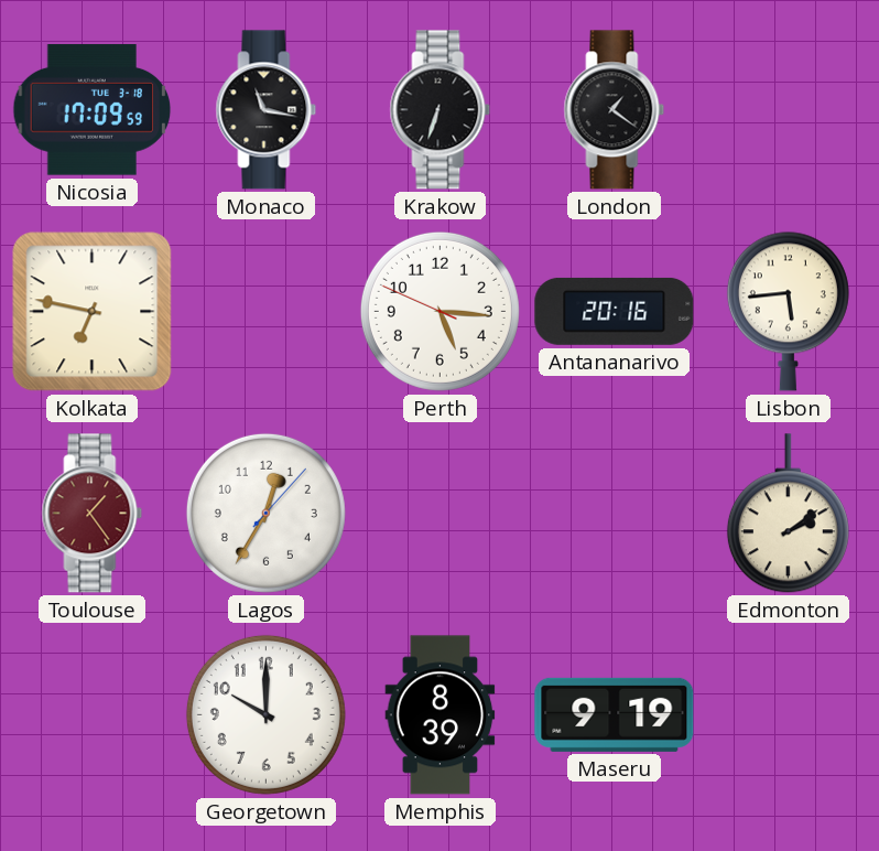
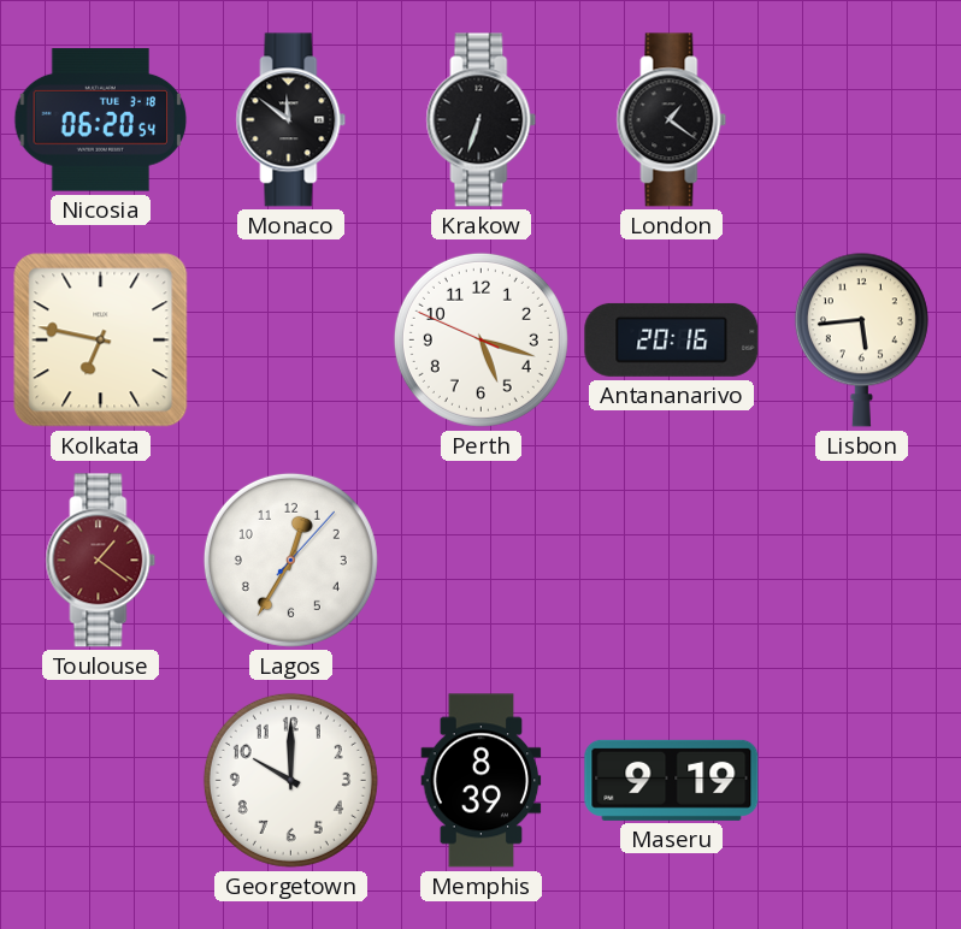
Nicosia: 17:09 -> 06:20 (101, 120)
Monaco: 11:17 -> 11:51 (291, 120)
Perth: 5:15 -> 5:17 (480, 339)
Toulouse: 1:24 -> 1:21 (101, 561)
Edmonton: 2:09 -> none (788, 514)
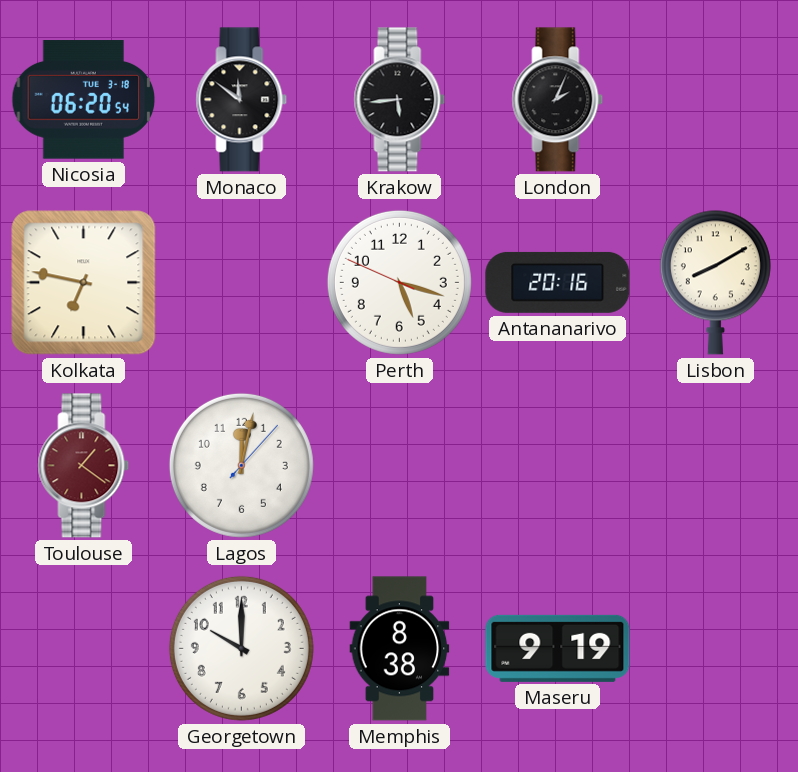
Krakow: 6:33 -> 5:44 (400, 100)
London: 1:21 -> 2:04 (558, 100)
Lisbon: 5:44 -> 8:10 (715, 282)
Lagos: 12:35 -> 12:02 (241, 465)
Memphis: 8:39 -> 8:38 (400, 649)
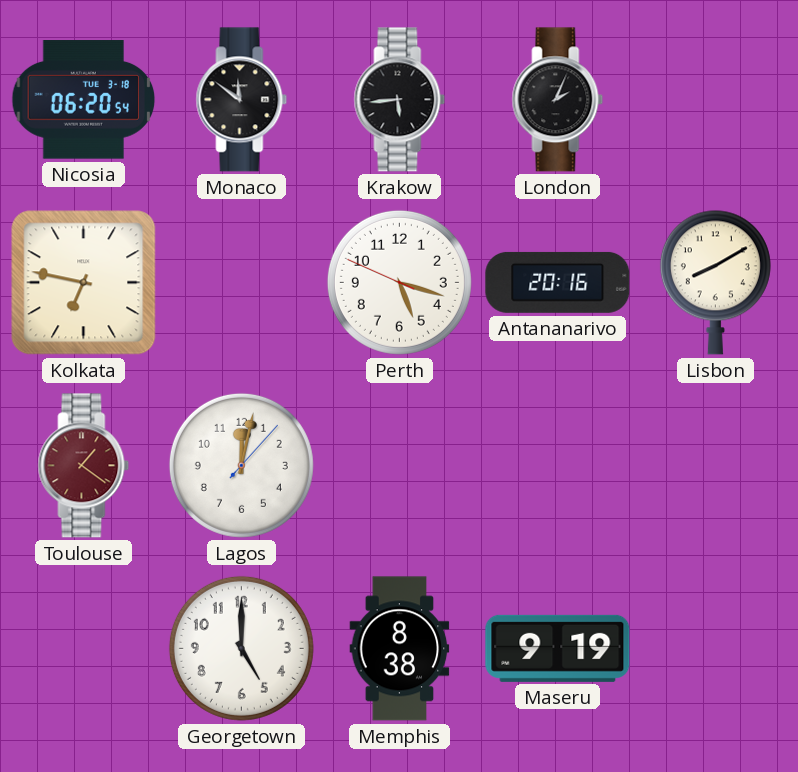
Georgetown: 10:00 -> 5:00 (241, 648)
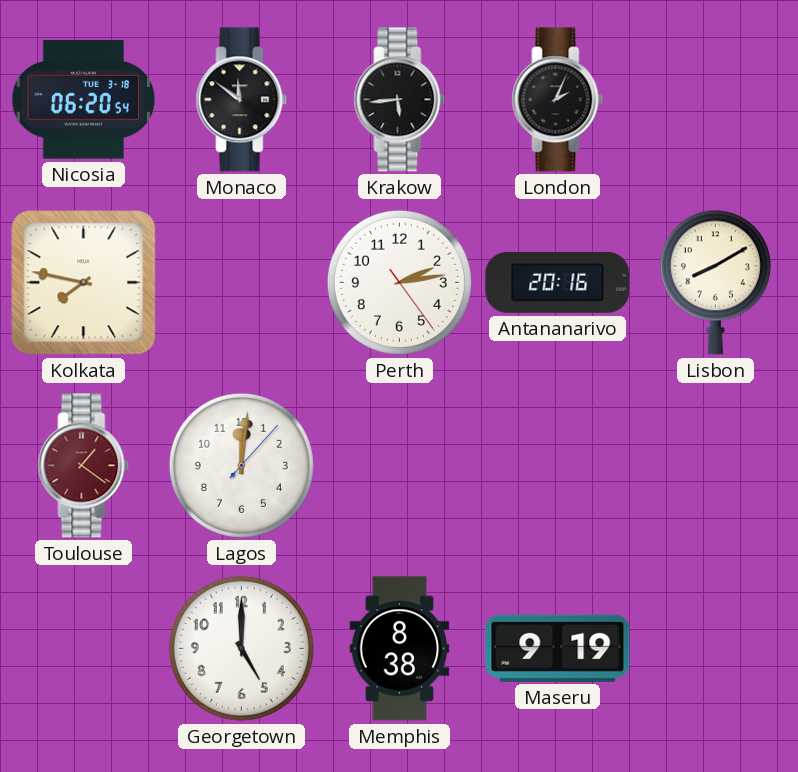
Kolkata: 6:47 -> 7:47 (84, 283)
Perth: 5:17 -> 2:13 (399, 282)
Lagos: 12:02 -> 12:01 (241, 465)
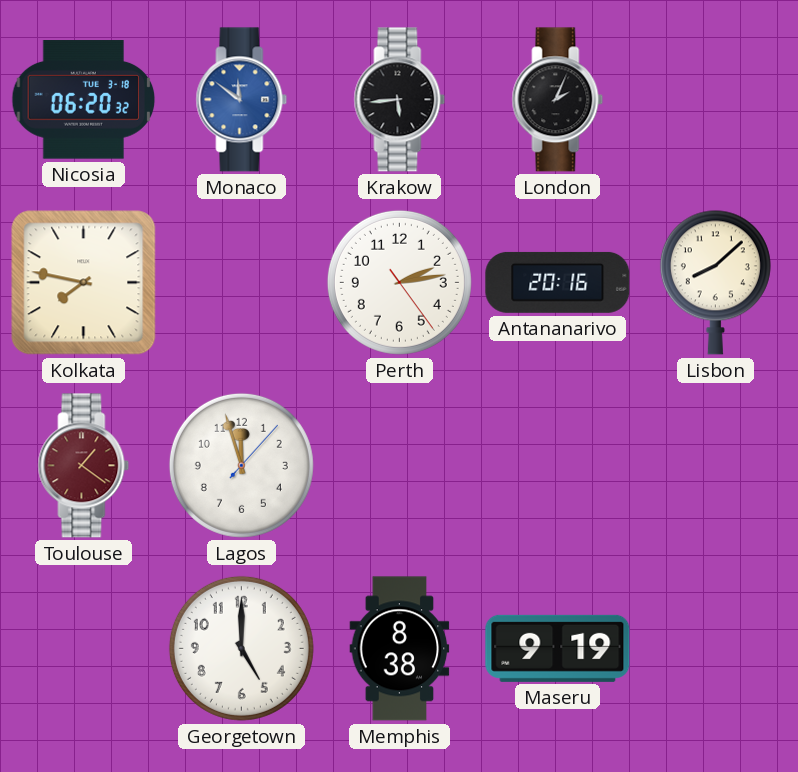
Nicosia: 06:20:54 -> 06:20:32 (84, 100)
Monaco dial: black -> blue (242, 100)
Lisbon: 8:10 -> 8:08 (715, 282)
Lagos: 12:01 -> 11:57 (241, 465)
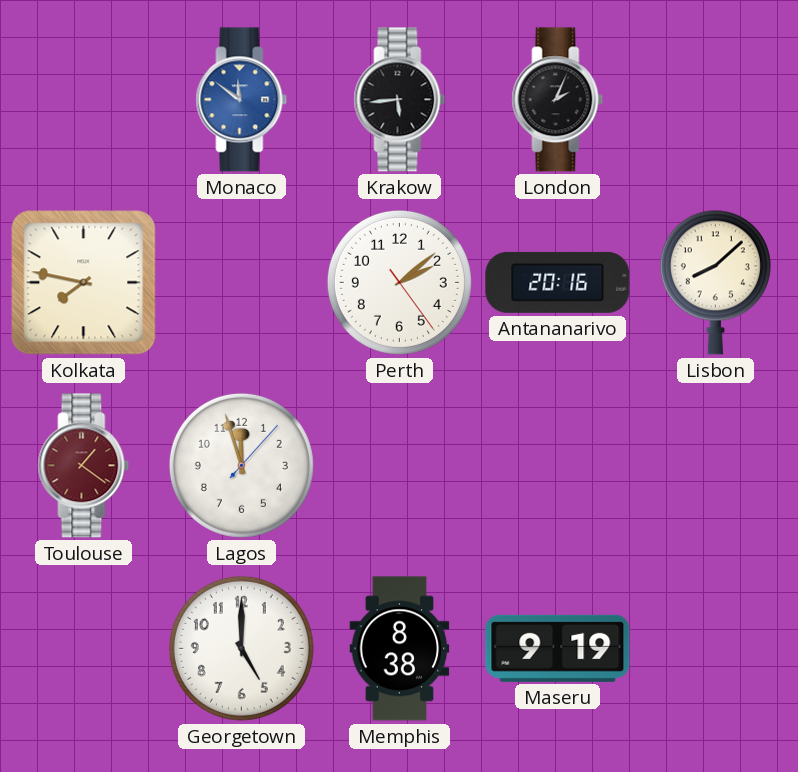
Nicosia: 06:20 -> none (84, 100)
Perth: 2:13 -> 2:08 (399, 282)
